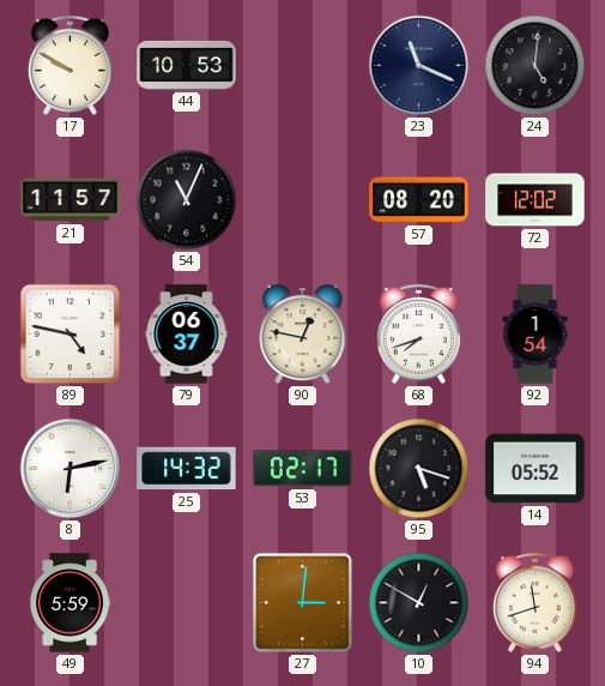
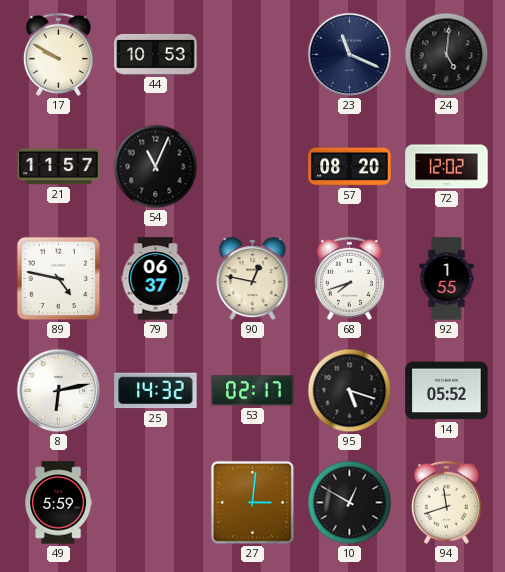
92: 1:54 -> 1:55 (447, 279)
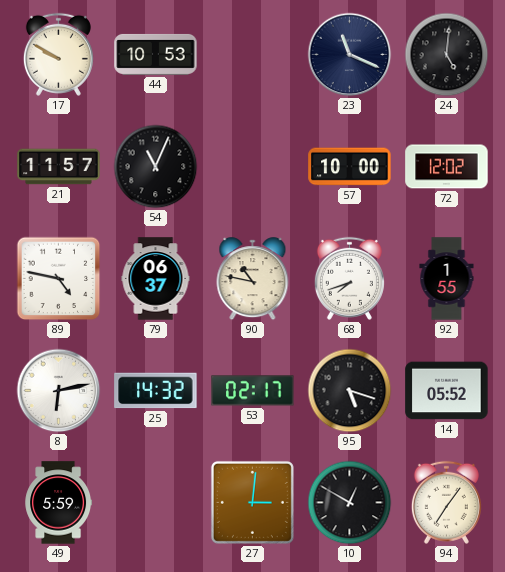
57: 08:20 -> 10:00 (350, 167)
90: 12:47 -> 10:47 (253, 279)
94: 11:42 -> 7:06 (446, 502)
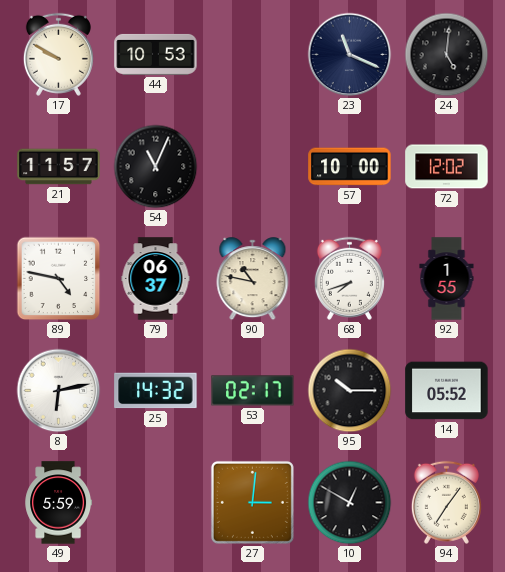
95: 5:18 -> 10:15 (350, 391)
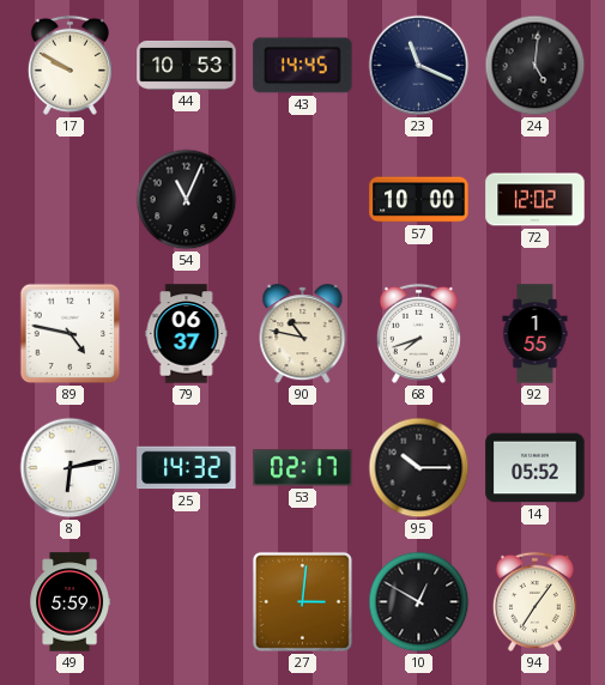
43: none -> 14:45 (303, 66)
21: 11:57 -> none (59, 167)
